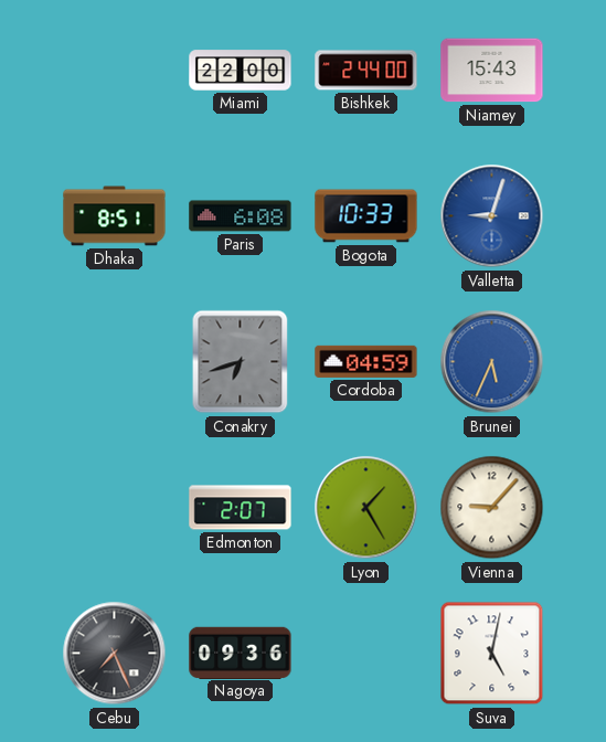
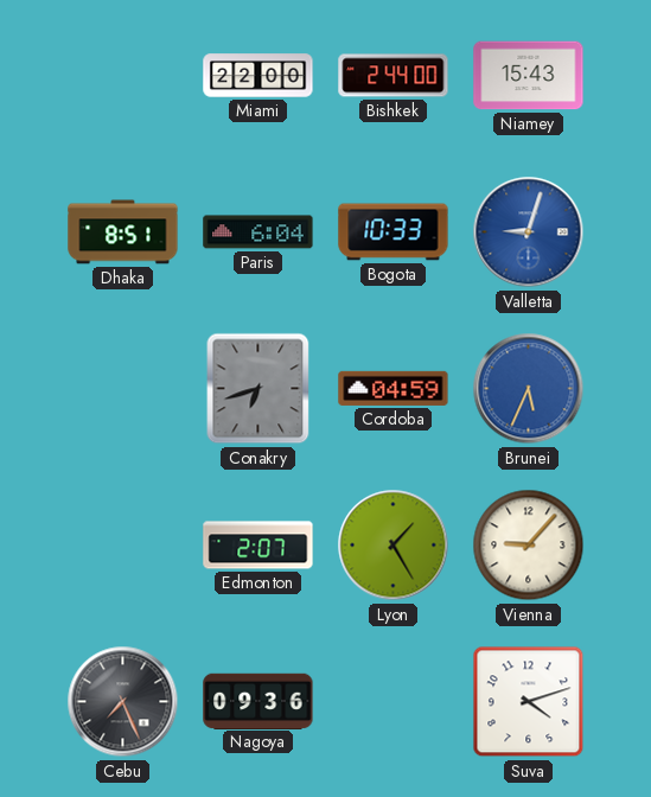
Paris: 6:08 -> 6:04 (259, 232)
Suva: 5:02 -> 4:12 (529, 702)
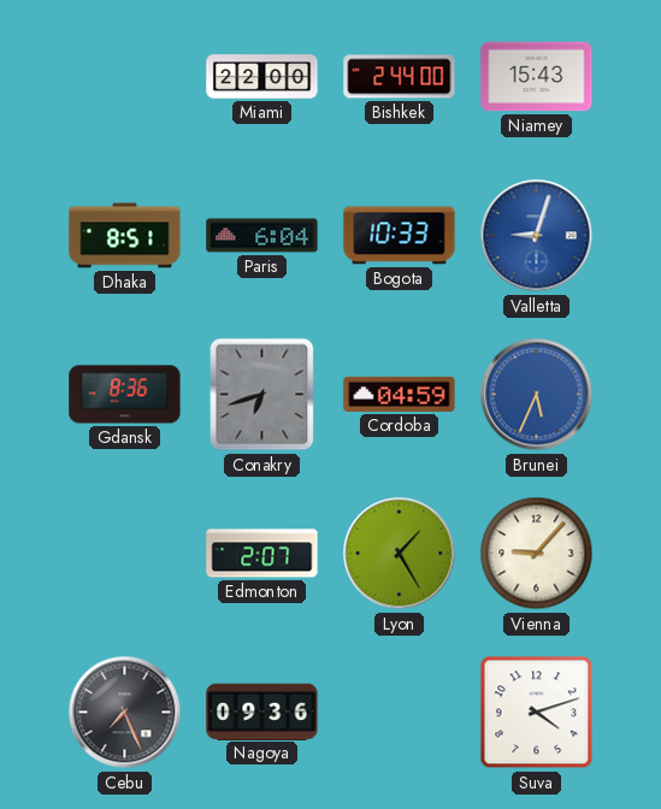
Gdansk: none -> 8:36 (125, 395)
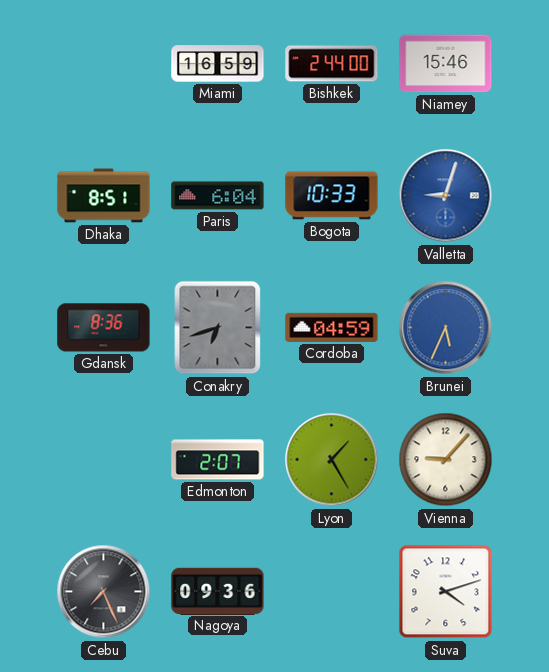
Miami: 22:00 -> 16:59 (218, 64)
Niamey: 15:43 -> 15:46 (446, 64)
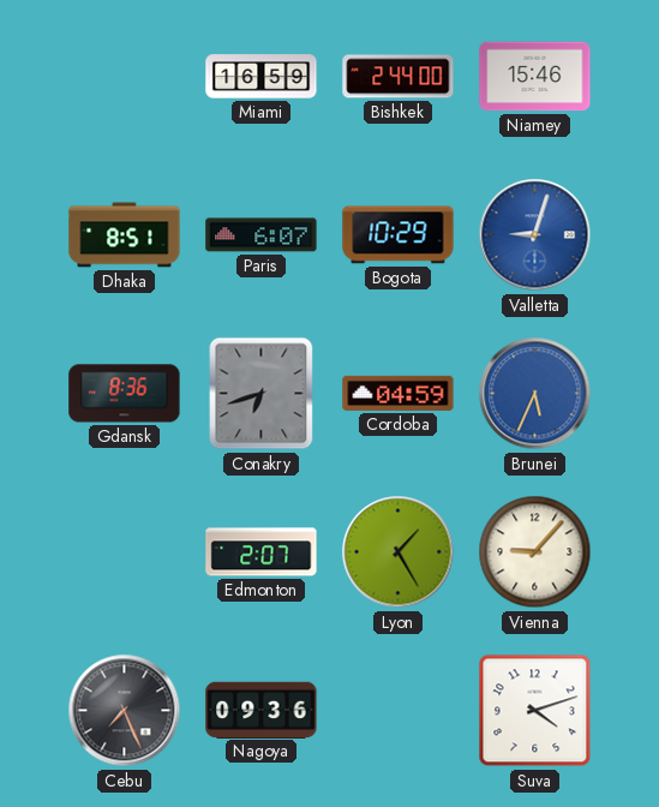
Paris: 6:04 -> 6:07 (262, 235)
Bogota: 10:33 -> 10:29 (399, 235)
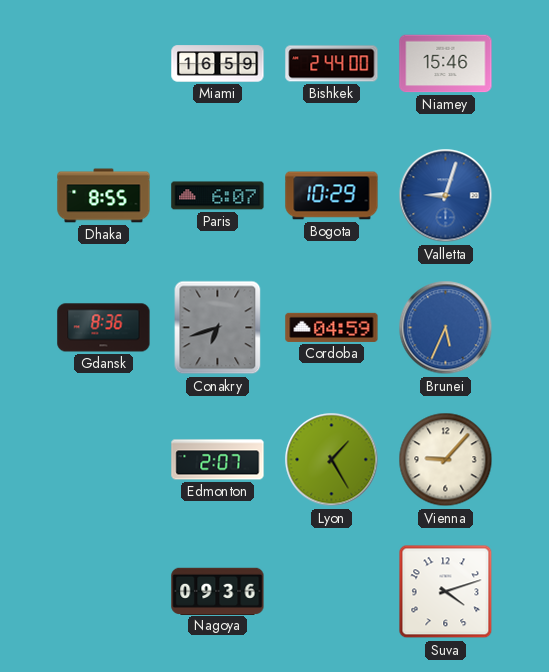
Dhaka: 8:51 -> 8:55 (104, 196)
Cebu: 7:26 -> none (125, 711)
